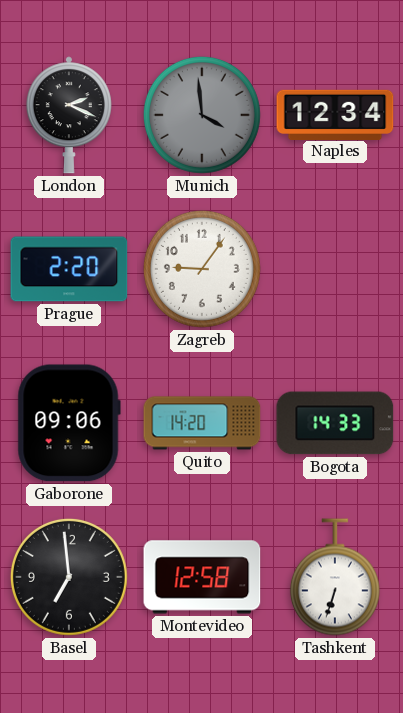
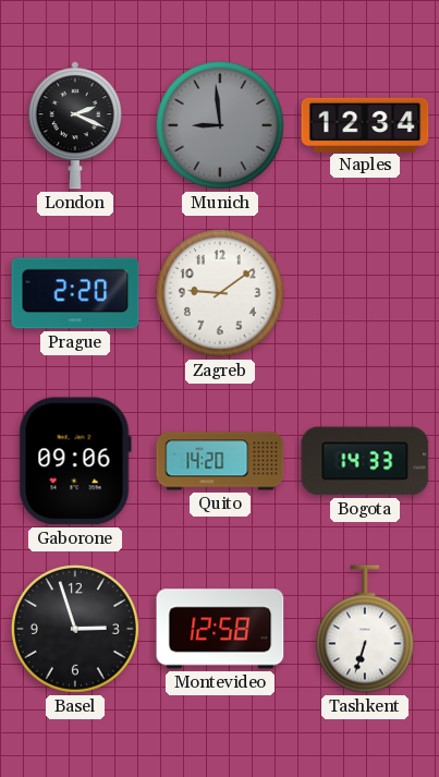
Munich: 3:59 -> 8:59 (220, 125)
Zagreb: 9:06 -> 9:09 (220, 293)
Basel: 6:59 -> 2:57 (75, 629)
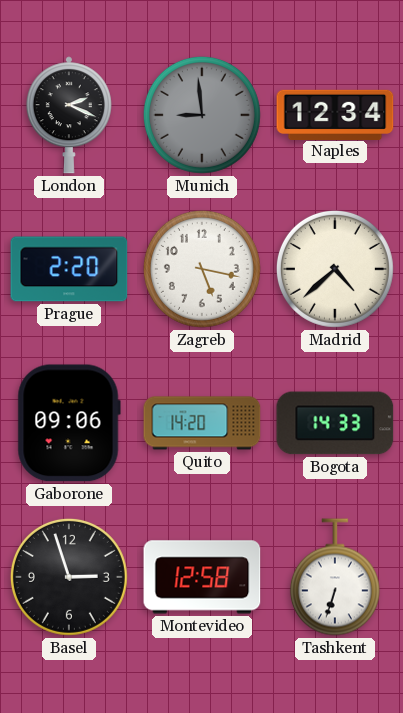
Zagreb: 9:09 -> 5:17 (202, 269)
Madrid: none -> 4:38 (335, 269)
